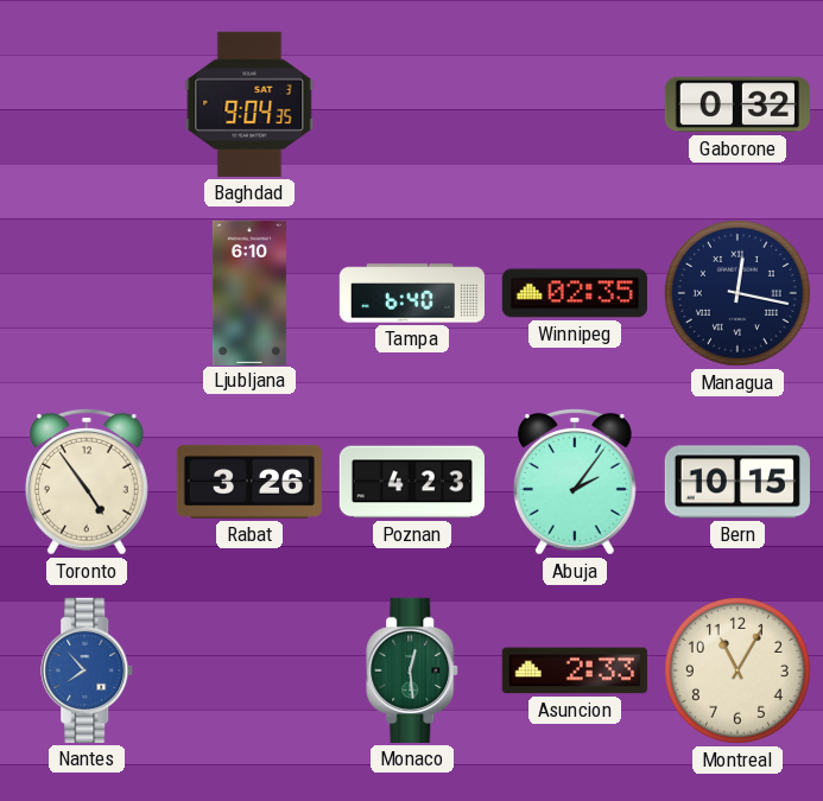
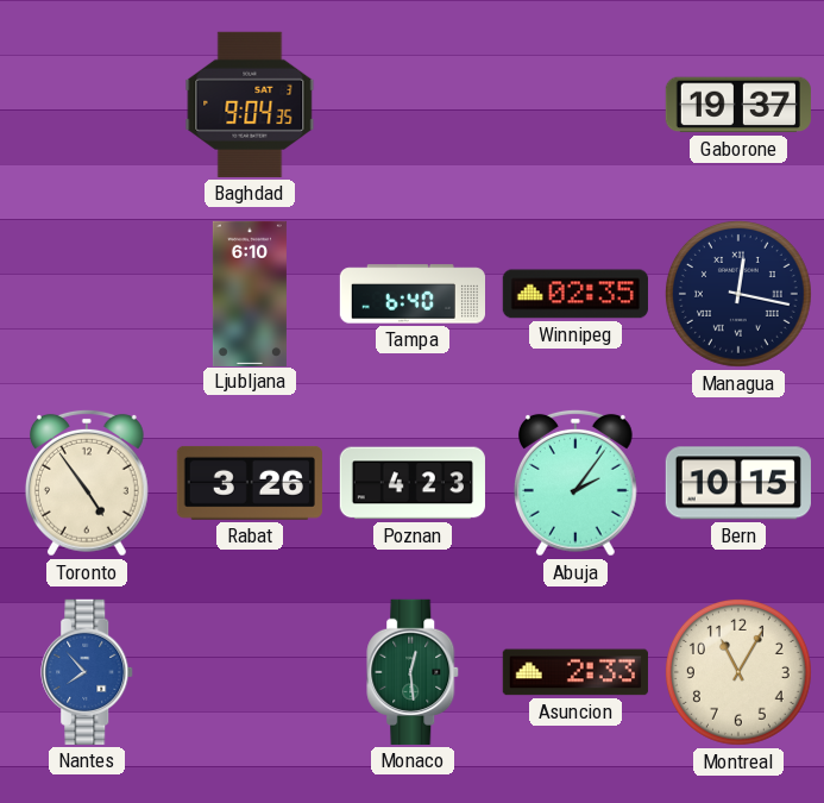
Gaborone: 0:32 -> 19:37 (738, 105)
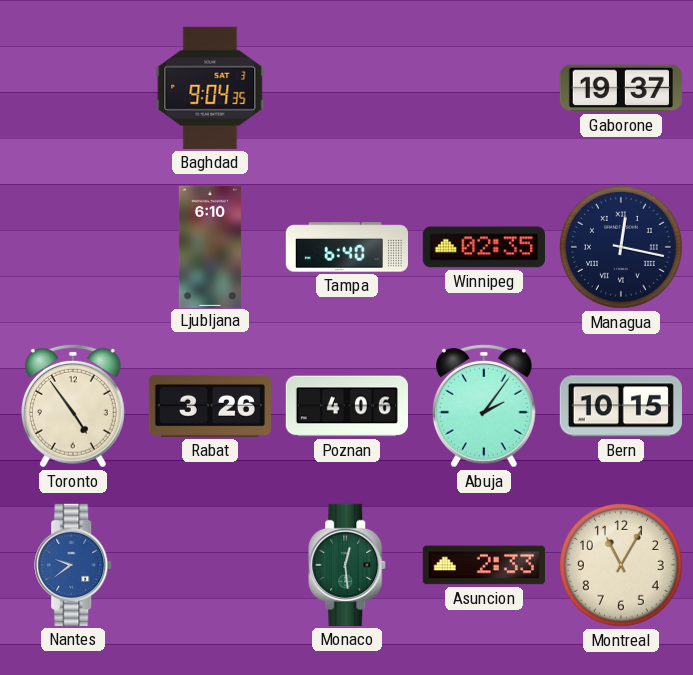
Poznan: 4:23 -> 4:06 (347, 406)
Nantes: 7:53 -> 9:39 (74, 565)
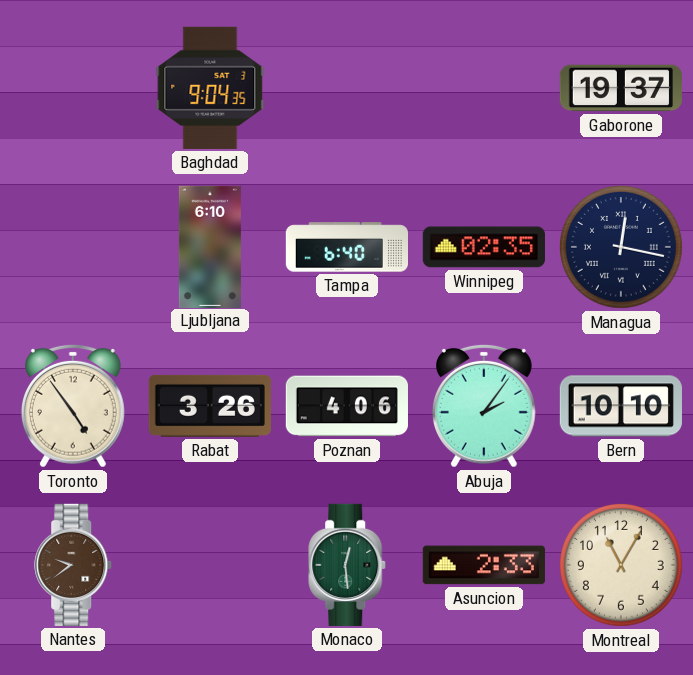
Bern: 10:15 -> 10:10 (621, 406)
Nantes dial: blue -> brown (74, 565)
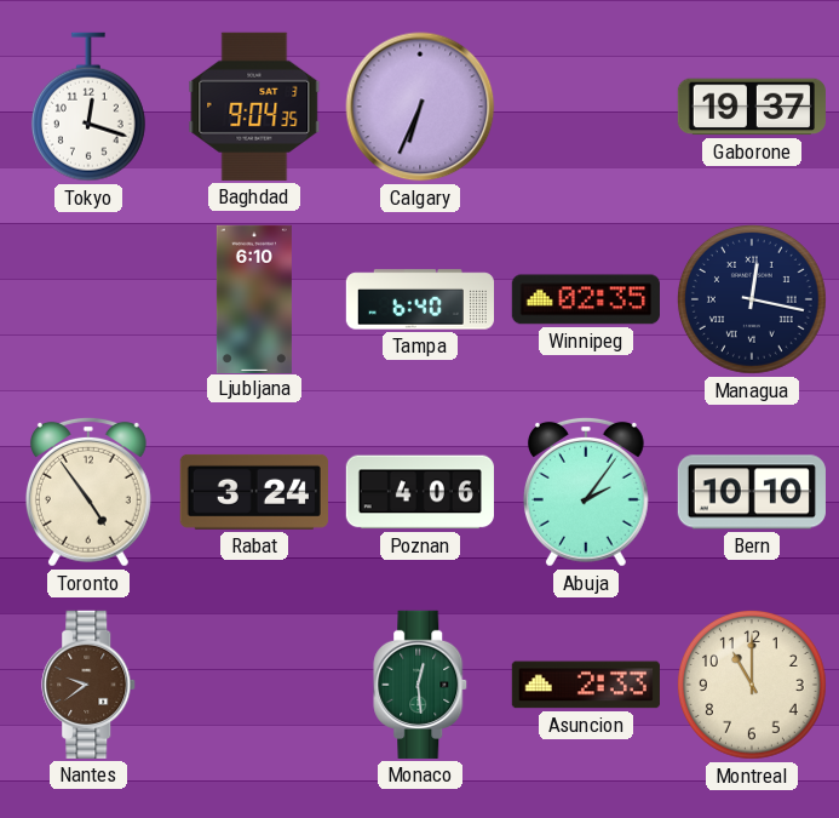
Tokyo: none -> 12:18 (88, 107)
Calgary: none -> 6:34 (420, 107)
Rabat: 3:26 -> 3:24 (254, 492)
Montreal: 11:05 -> 11:00 (752, 685)
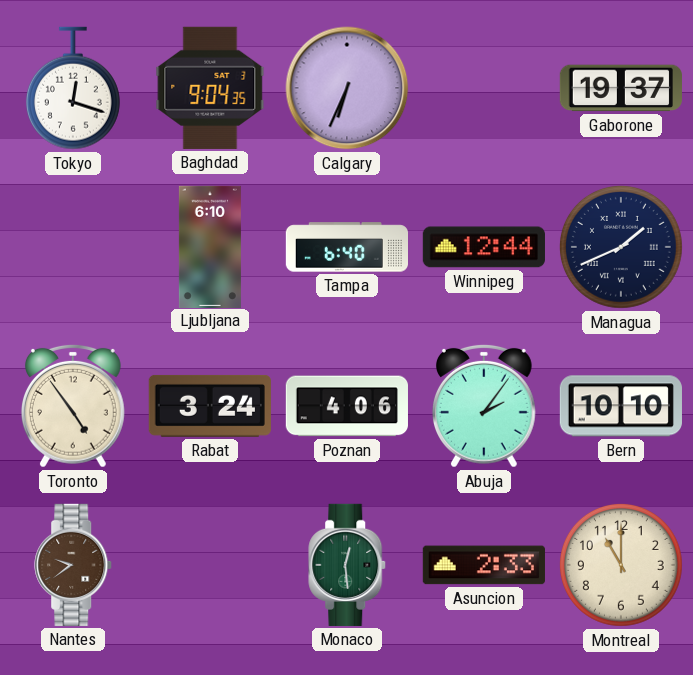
Winnipeg: 02:35 -> 12:44 (484, 247)
Managua: 12:17 -> 1:41 (621, 247)
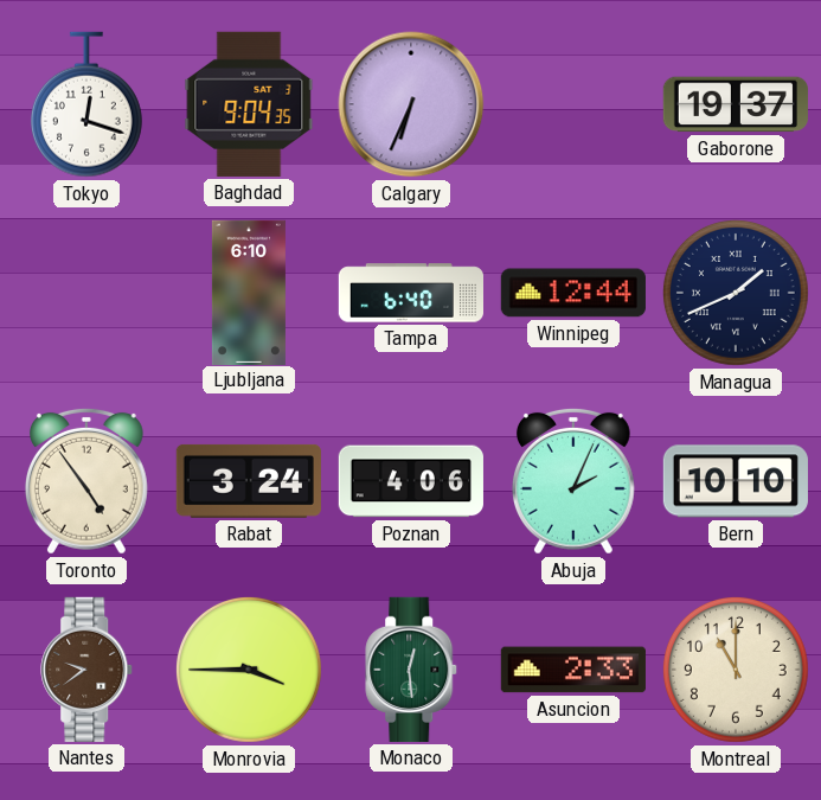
Abuja: 2:06 -> 2:04 (573, 481)
Monrovia: none -> 3:45 (249, 670)
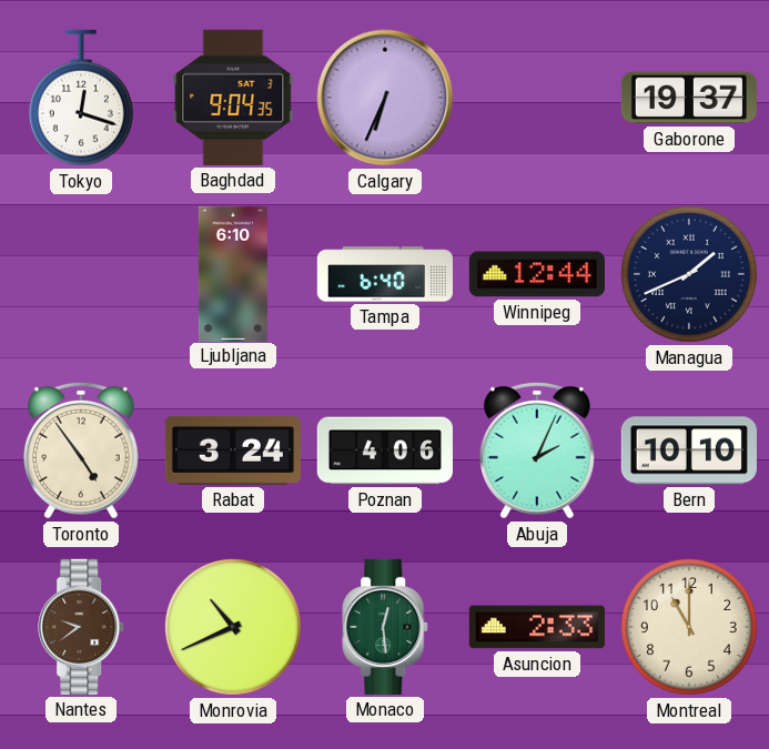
Monrovia: 3:45 -> 10:41 (233, 627)
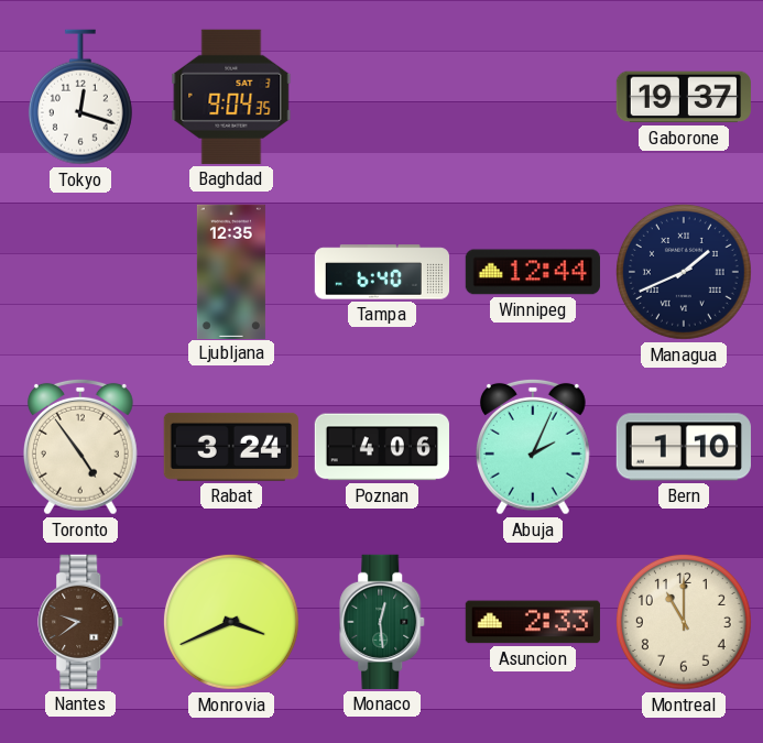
Calgary: 6:34 -> none (385, 98)
Ljubljana: 6:10 -> 12:35 (231, 271)
Bern: 10:10 -> 1:10 (684, 447)
Monrovia: 10:41 -> 3:41 (231, 622)
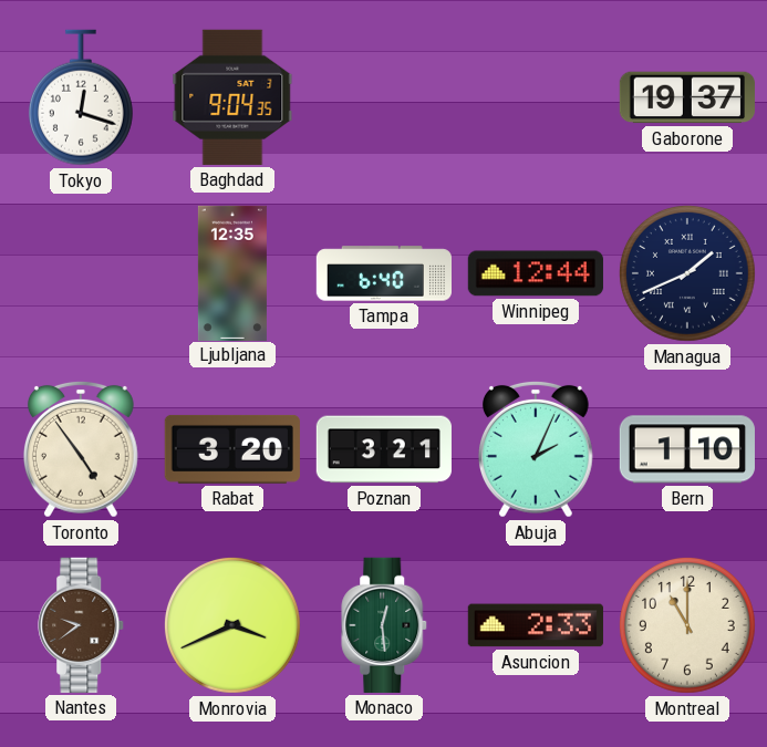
Rabat: 3:24 -> 3:20 (232, 449)
Poznan: 4:06 -> 3:21 (384, 449)
